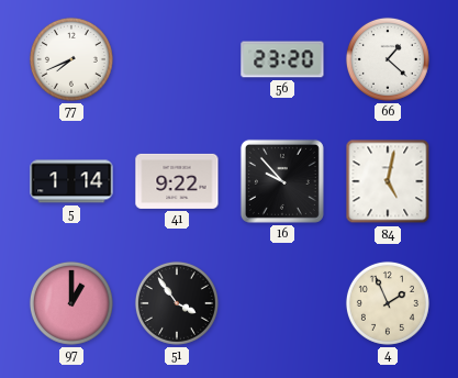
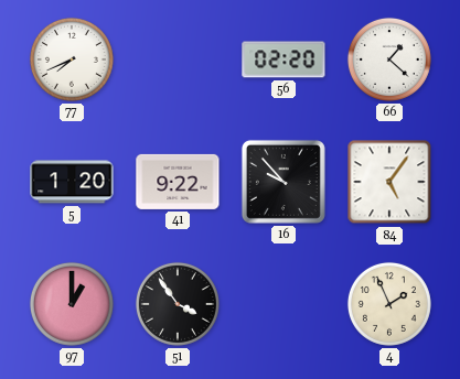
56: 23:20 -> 02:20 (284, 59)
5: 1:14 -> 1:20 (72, 182)
84: 5:02 -> 5:06 (389, 182)
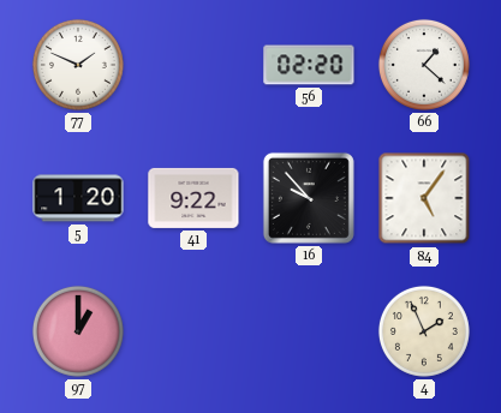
77: 7:41 -> 1:49 (78, 65)
51: 3:54 -> none (178, 304)
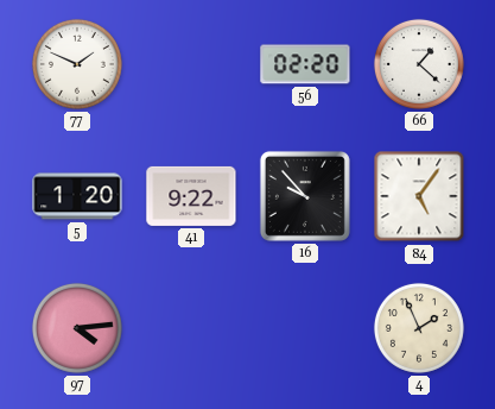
97: 1:00 -> 4:14 (77, 328)
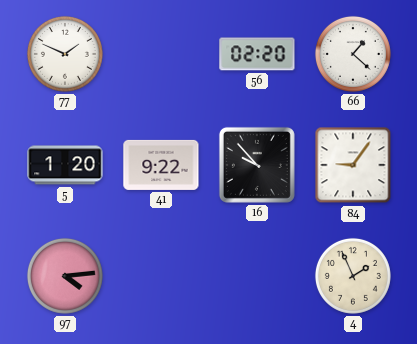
84: 5:06 -> 9:06 (353, 165)
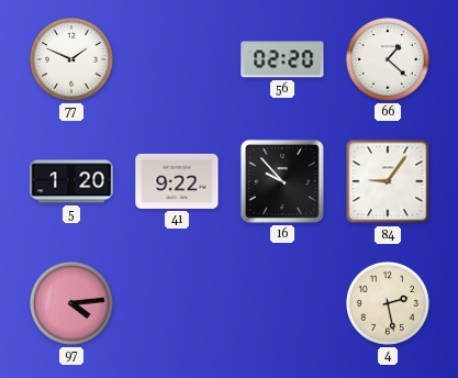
4: 1:56 -> 2:28 (388, 303)
